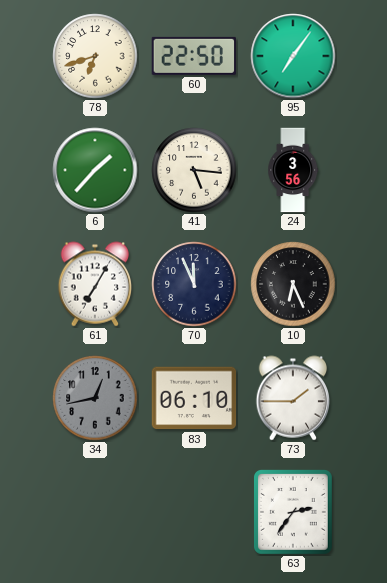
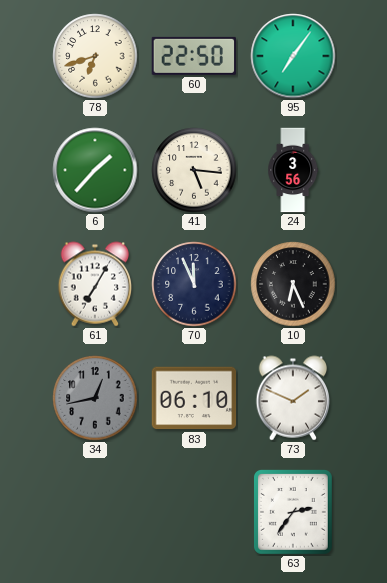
73: 1:45 -> 1:49 (293, 398)
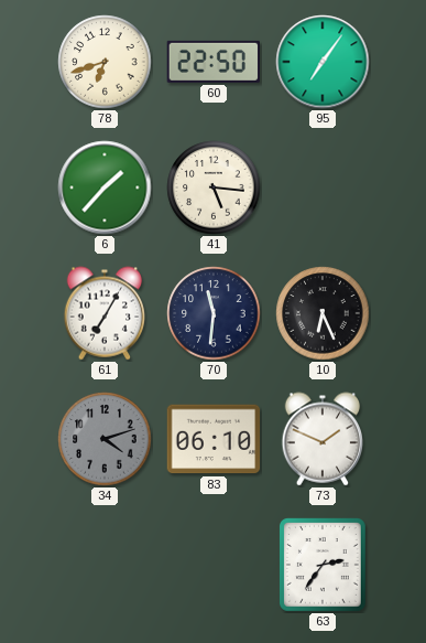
24: 3:56 -> none (293, 170)
70: 11:56 -> 11:31 (214, 313)
34: 12:43 -> 4:12 (105, 439)
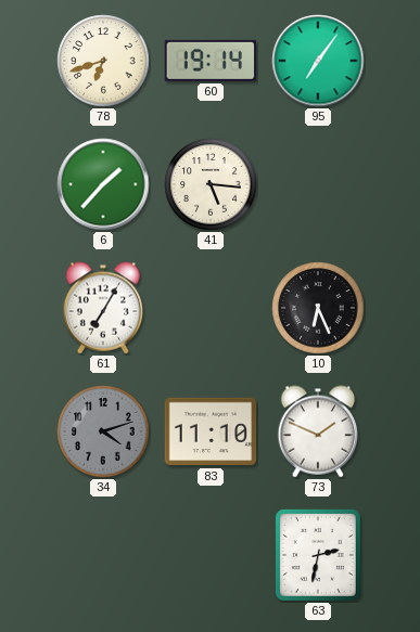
60: 22:50 -> 19:14 (211, 61)
70: 11:31 -> none (214, 313)
83: 06:10 -> 11:10 (211, 431)
63: 2:36 -> 2:32 (319, 556)
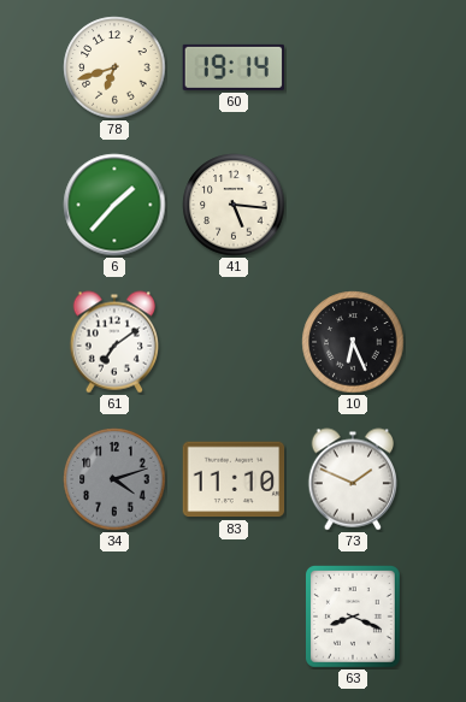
95: 7:06 -> none (318, 61)
61: 7:05 -> 7:09 (114, 342)
63: 2:32 -> 8:19 (354, 618)
